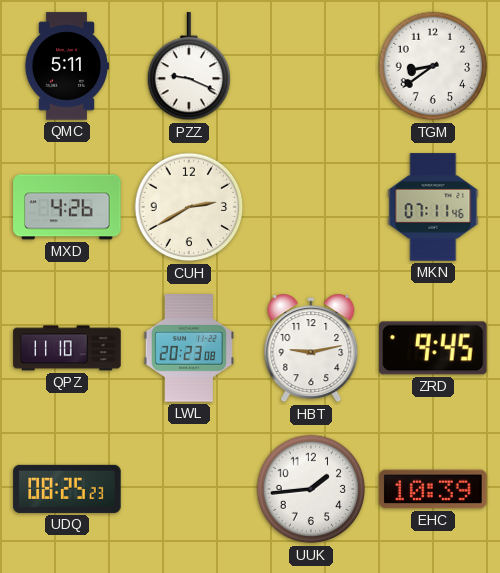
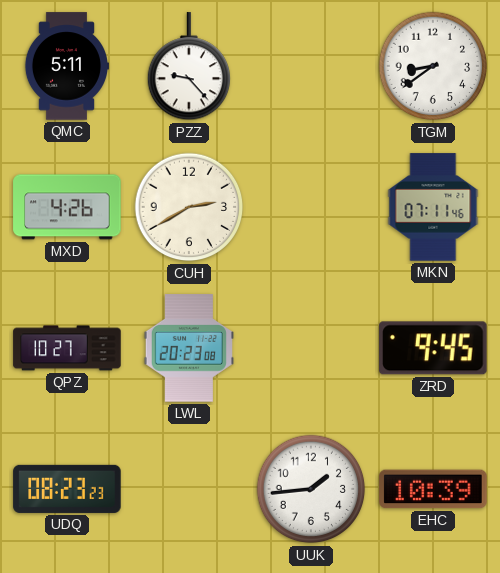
PZZ: 9:19 -> 9:23 (188, 67)
QPZ: 11:10 -> 10:27 (67, 348)
HBT: 9:13 -> none (311, 348)
UDQ: 08:25 -> 08:23 (67, 489)
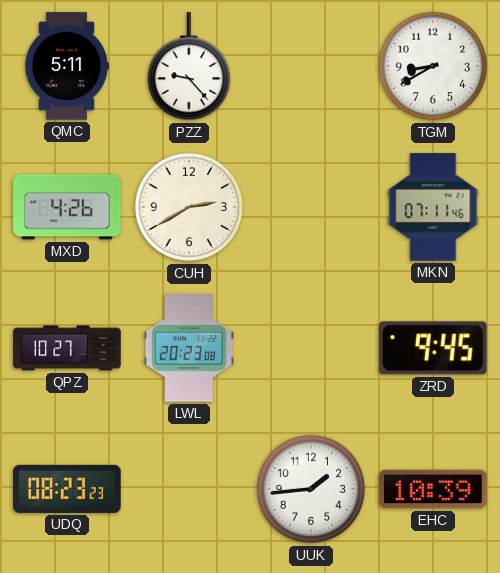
TGM: 8:39 -> 8:40 (433, 66)
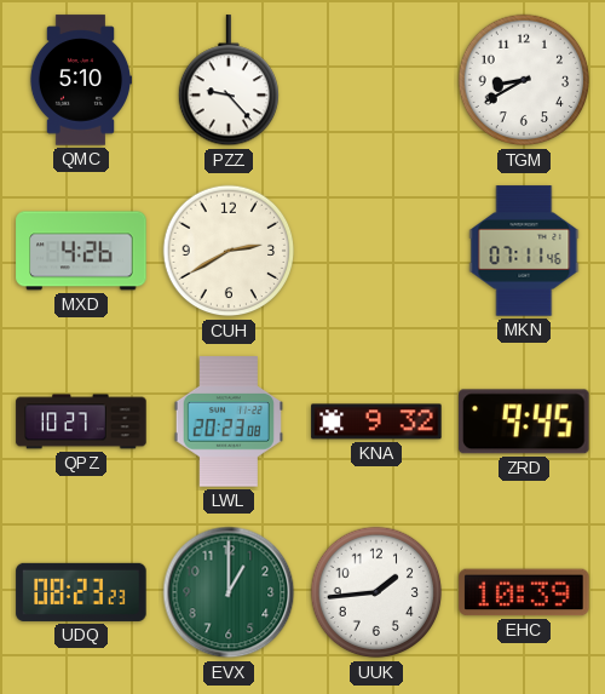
QMC: 5:11 -> 5:10 (80, 80)
KNA: none -> 9:32 (376, 421)
EVX: none -> 1:00 (229, 592)
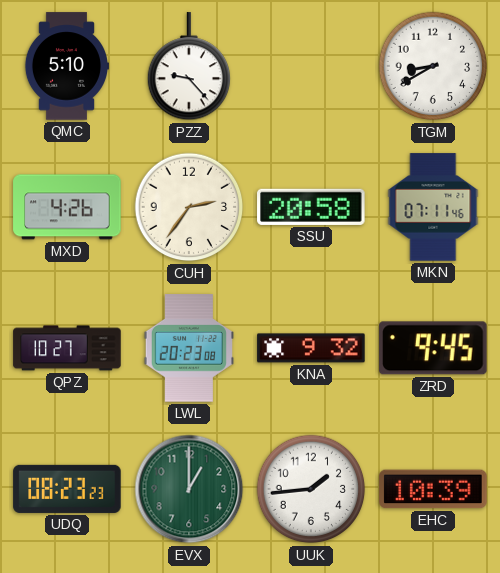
CUH: 2:40 -> 2:36 (189, 207)
SSU: none -> 20:58 (311, 207)
